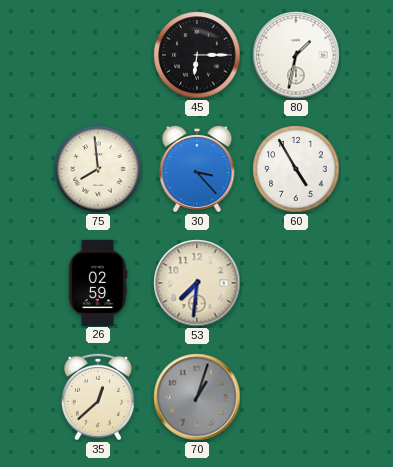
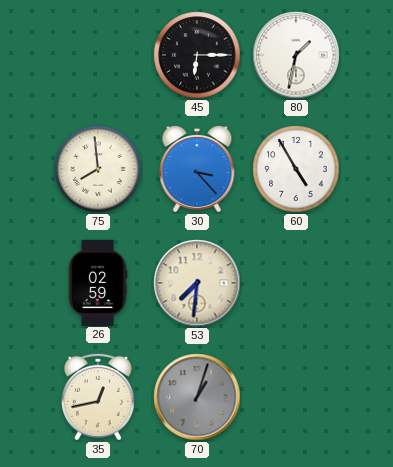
35: 12:38 -> 12:43 (98, 397)
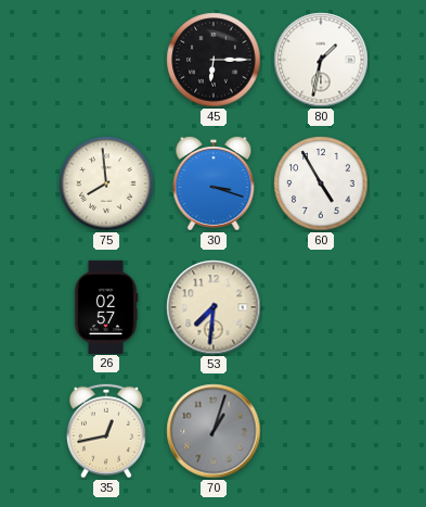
30: 3:23 -> 3:18 (214, 183)
26: 02:59 -> 02:57 (106, 306)
